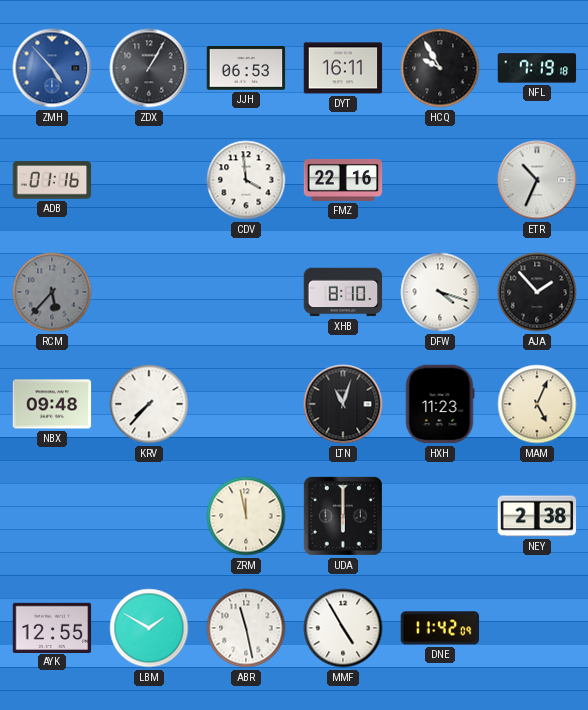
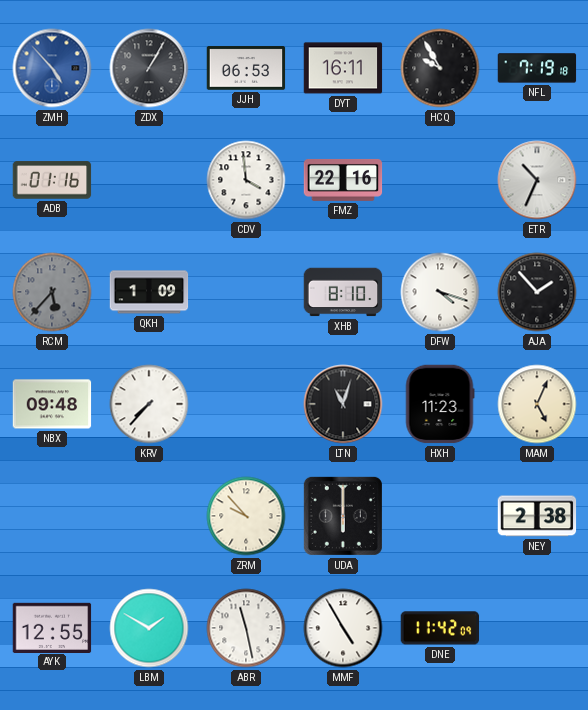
QKH: none -> 1:09 (149, 292)
ZRM: 11:58 -> 9:53 (246, 516)
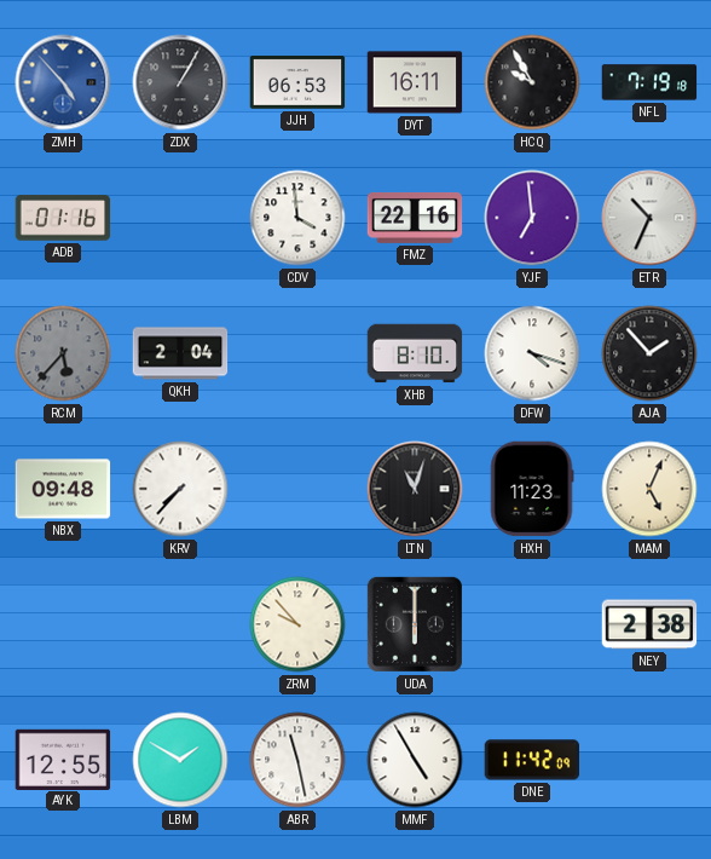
YJF: none -> 6:59 (532, 218)
QKH: 1:09 -> 2:04 (180, 353)
